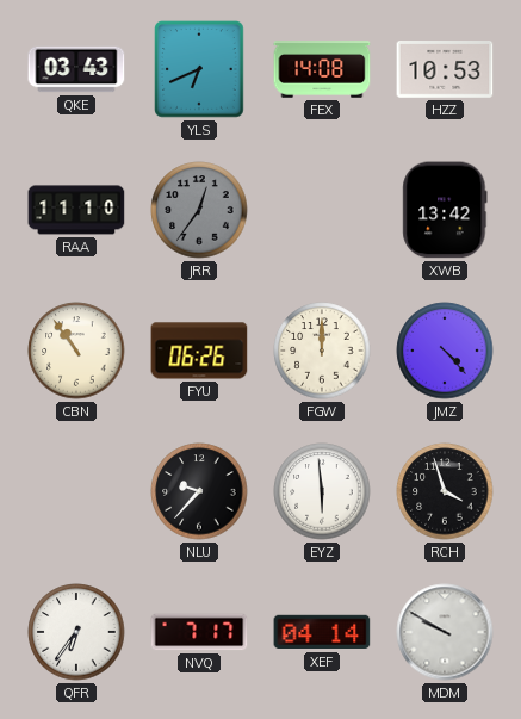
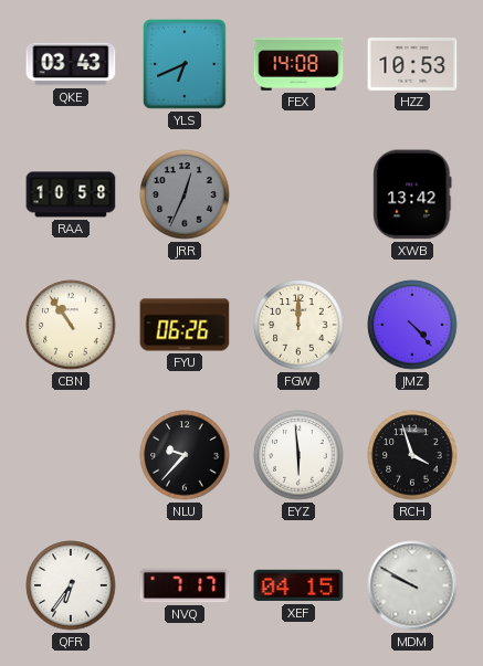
RAA: 11:10 -> 10:58 (71, 194)
JRR: 12:36 -> 12:34 (185, 194)
XEF: 04:14 -> 04:15 (298, 585)
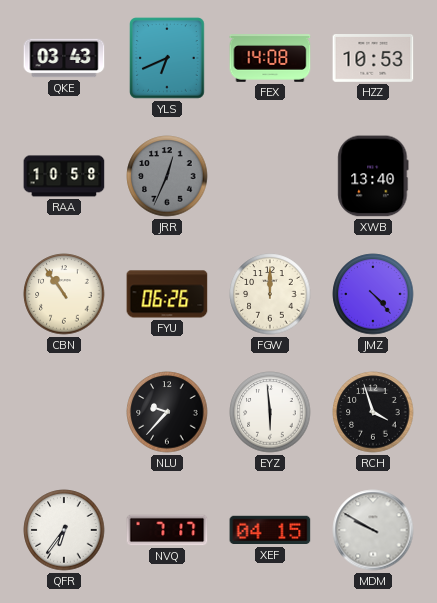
XWB: 13:42 -> 13:40 (373, 176)
